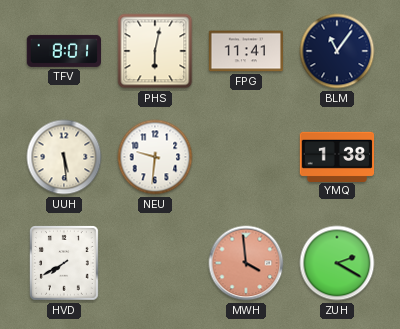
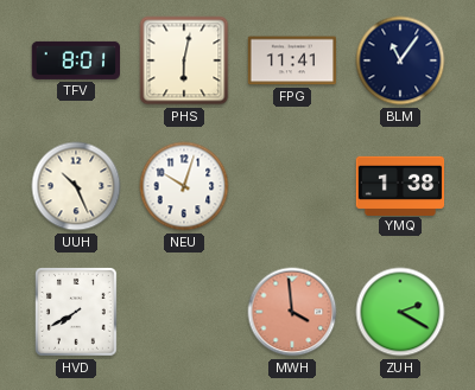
UUH: 5:29 -> 10:26 (76, 186)
NEU: 9:31 -> 10:03 (184, 186)
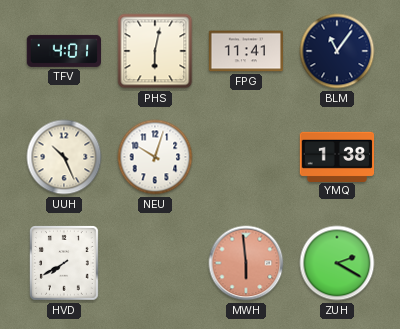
TFV: 8:01 -> 4:01 (63, 51)
MWH: 3:59 -> 5:59 (246, 263)
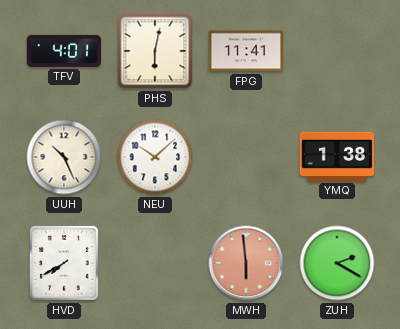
BLM: 11:06 -> none (337, 51)
NEU: 10:03 -> 10:08 (155, 157)
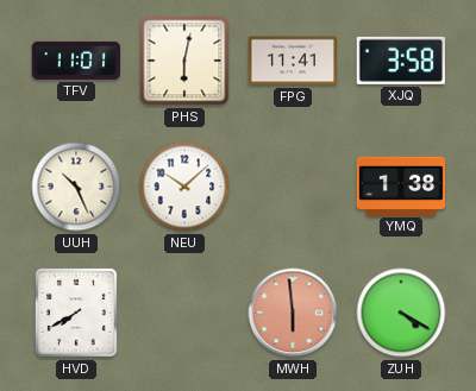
TFV: 4:01 -> 11:01 (75, 61)
XJQ: none -> 3:58 (401, 61)
ZUH: 2:20 -> 4:20 (401, 313)
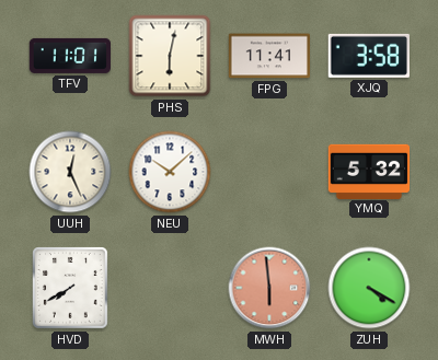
UUH: 10:26 -> 12:26 (70, 172)
YMQ: 1:38 -> 5:32 (369, 171)
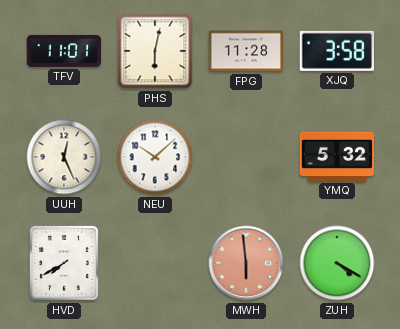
FPG: 11:41 -> 11:28 (246, 51)
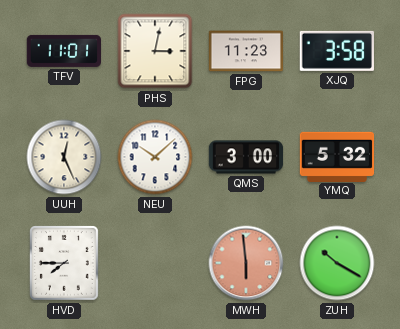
PHS: 6:02 -> 3:02 (155, 51)
FPG: 11:28 -> 11:23 (246, 51)
QMS: none -> 3:00 (246, 157)
HVD: 7:40 -> 7:45 (65, 264)
ZUH: 4:20 -> 10:20 (337, 263)
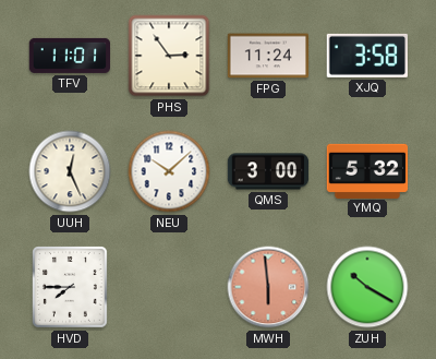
PHS: 3:02 -> 2:54 (169, 56)
FPG: 11:23 -> 11:24 (268, 56)
